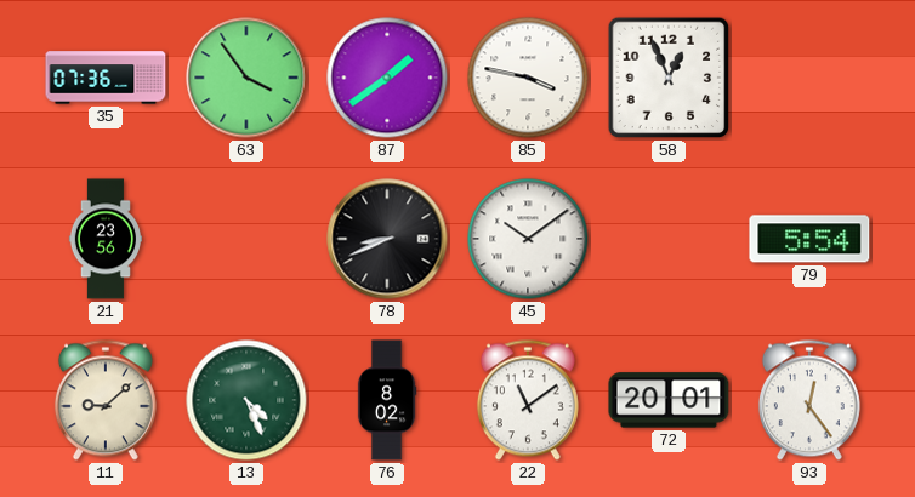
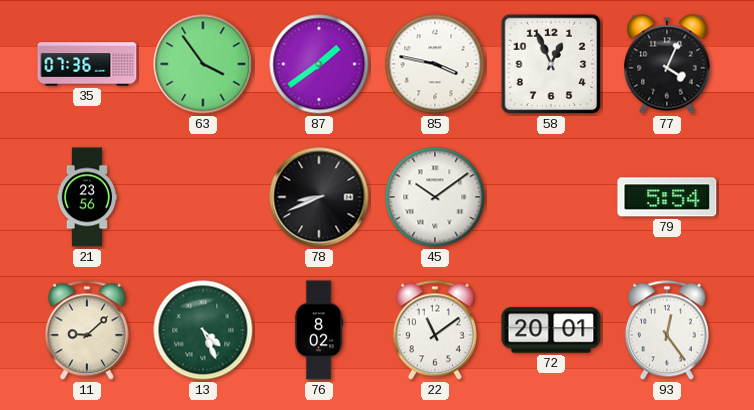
77: none -> 4:04 (667, 64)
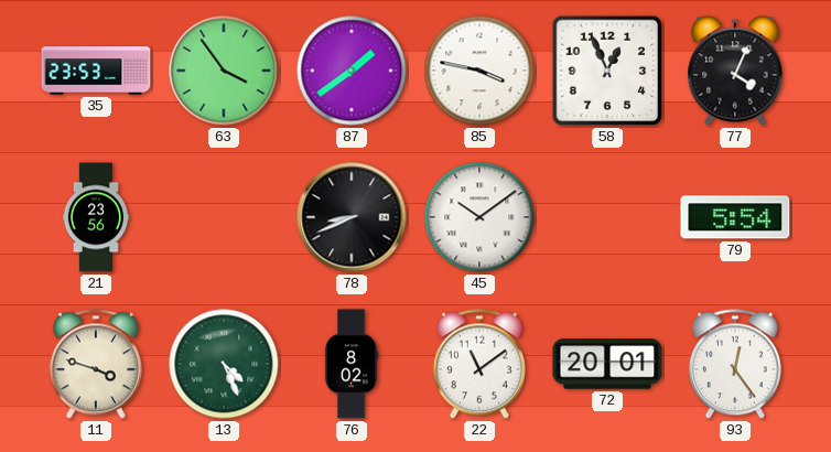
35: 07:36 -> 23:53 (96, 71)
11: 9:08 -> 3:48 (96, 364)
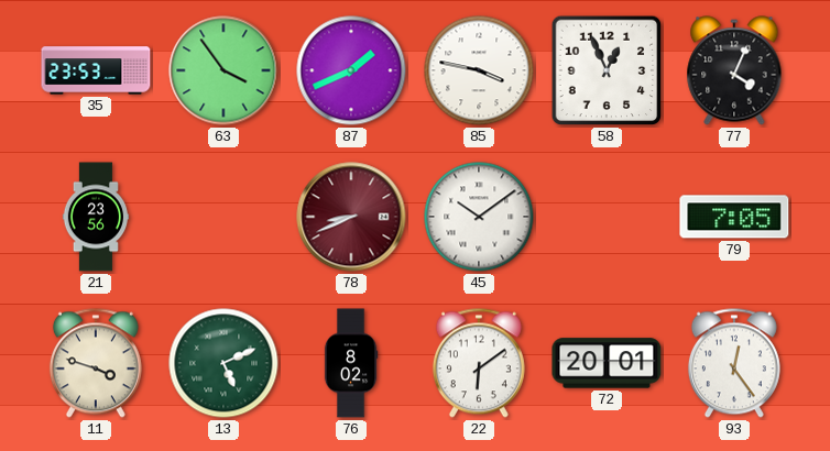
87: 1:39 -> 1:41 (351, 70)
78 dial: black -> burgundy (351, 217)
79: 5:54 -> 7:05 (734, 217)
13: 4:26 -> 5:11 (223, 363)
22: 11:09 -> 6:09 (479, 363)
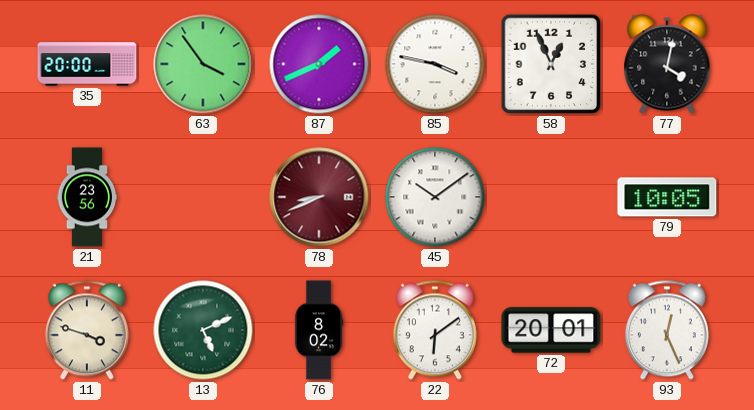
35: 23:53 -> 20:00 (87, 64)
77: 4:04 -> 4:02 (667, 64)
79: 7:05 -> 10:05 (667, 197)
93: 12:24 -> 12:26 (667, 330)
